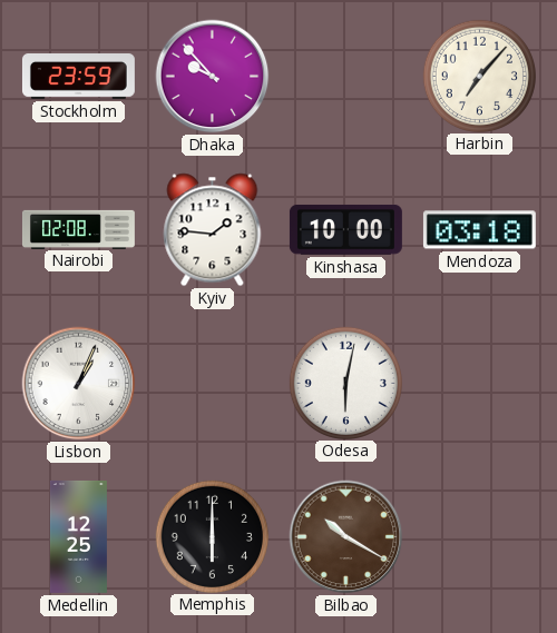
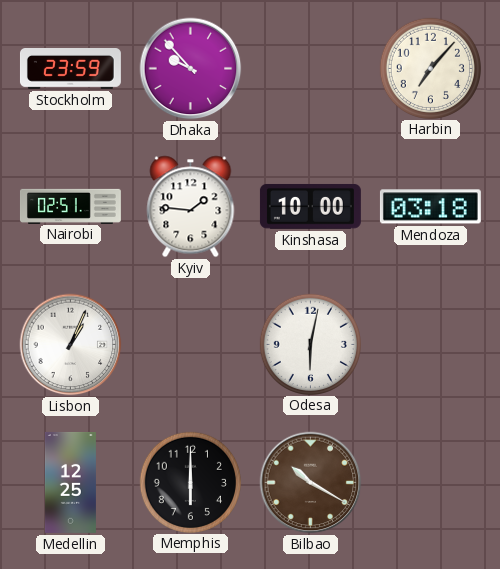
Nairobi: 02:08 -> 02:51 (70, 206)
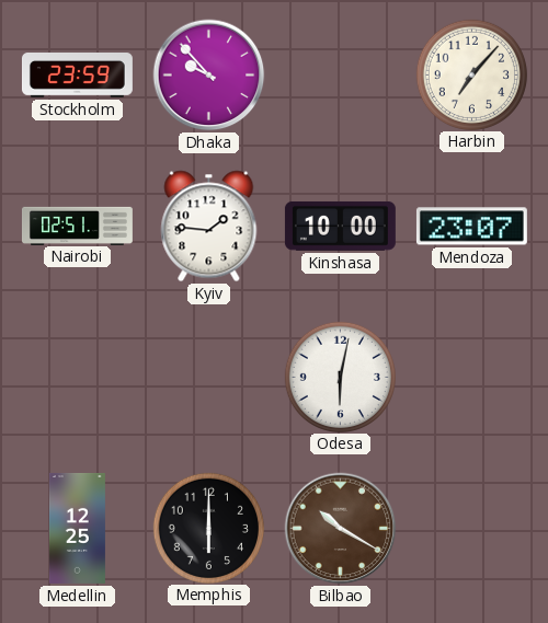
Mendoza: 03:18 -> 23:07 (471, 227)
Lisbon: 1:04 -> none (71, 345)
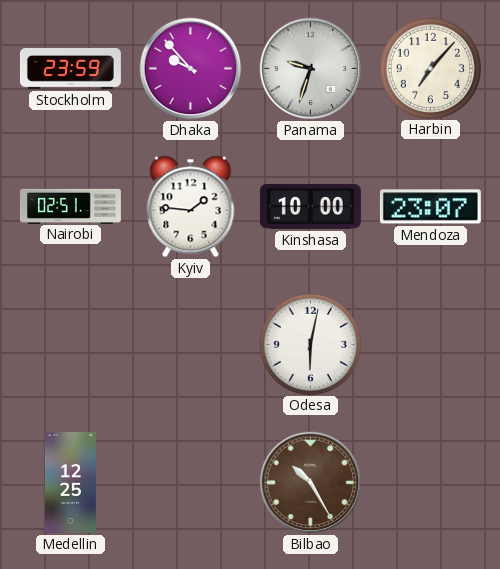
Panama: none -> 9:33 (311, 69)
Memphis: 6:00 -> none (208, 528)
Bilbao: 10:20 -> 10:25 (311, 483)
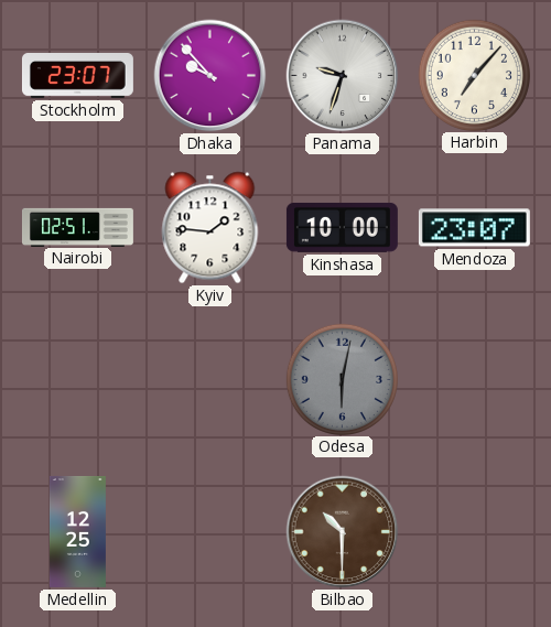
Stockholm: 23:59 -> 23:07 (77, 76)
Odesa dial: white -> grey (342, 379)
Bilbao: 10:25 -> 10:30 (343, 532)
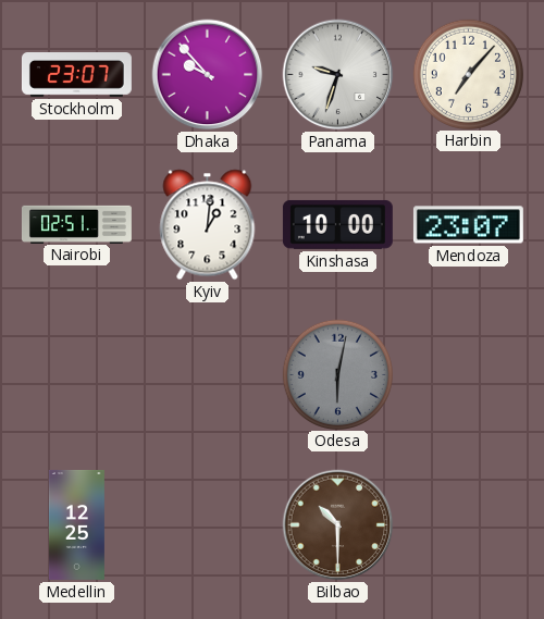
Kyiv: 1:46 -> 1:01 (208, 225)
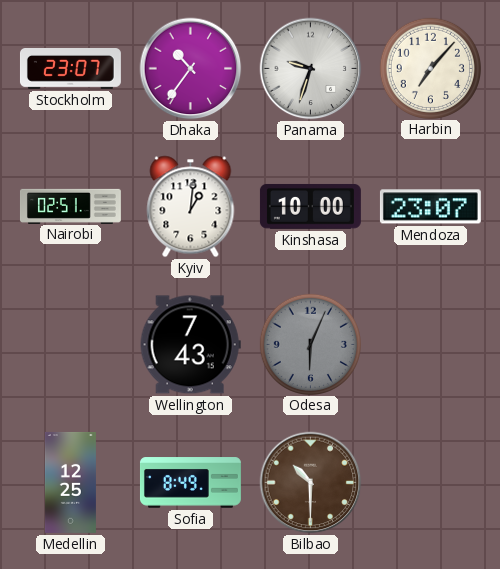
Dhaka: 9:53 -> 10:36 (191, 69)
Wellington: none -> 7:43 (190, 345)
Odesa: 6:02 -> 6:04 (310, 344)
Sofia: none -> 8:49 (190, 483)
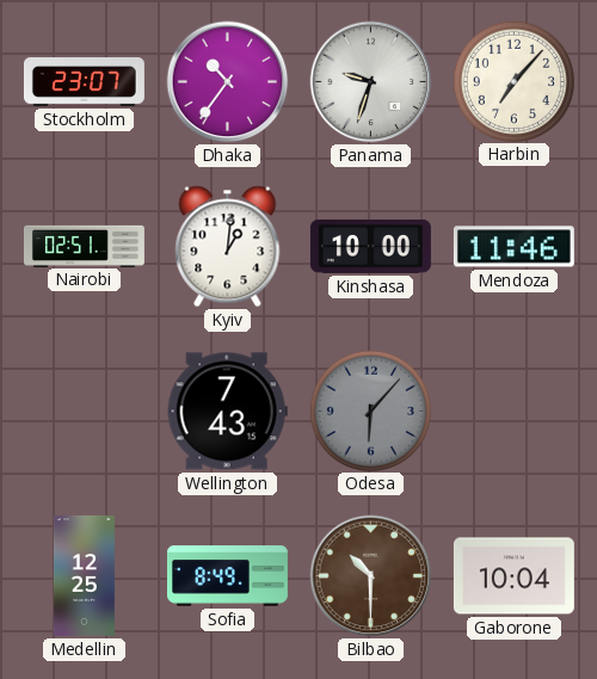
Mendoza: 23:07 -> 11:46 (513, 247)
Odesa: 6:04 -> 6:07 (370, 411)
Gaborone: none -> 10:04 (513, 576)
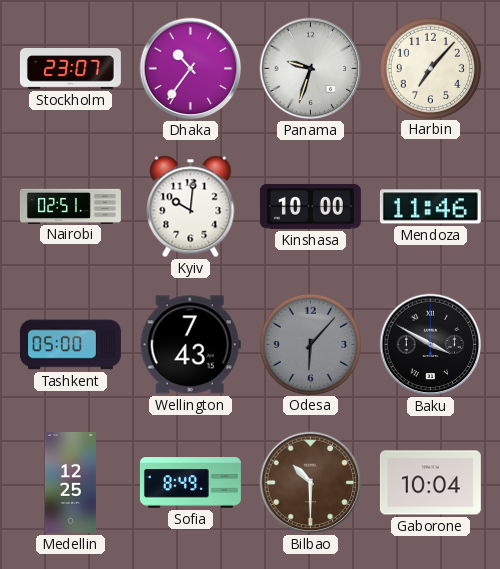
Kyiv: 1:01 -> 10:01 (191, 207)
Tashkent: none -> 05:00 (70, 345)
Baku: none -> 3:50 (431, 345)
